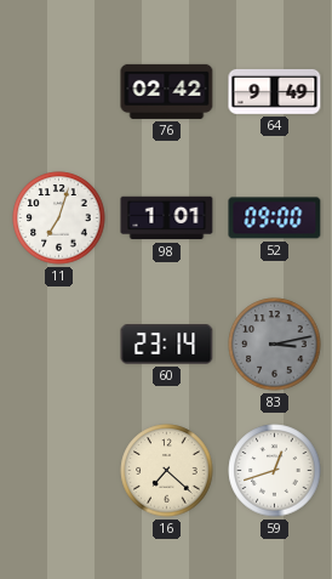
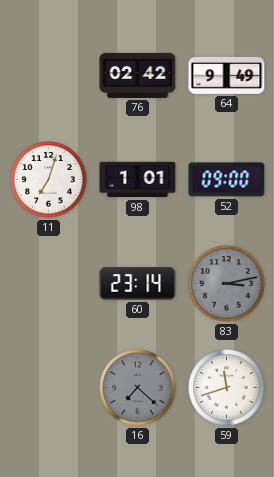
16 dial: cream -> grey (138, 388)
59: 12:42 -> 11:42 (227, 388)
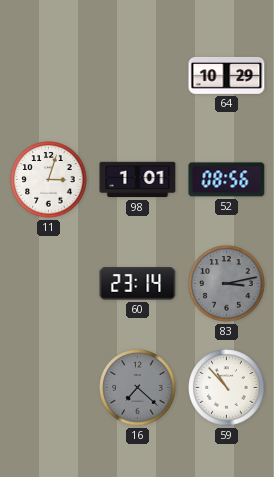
76: 02:42 -> none (138, 75)
64: 9:49 -> 10:29 (227, 76)
11: 7:03 -> 3:03 (49, 180)
52: 09:00 -> 08:56 (227, 180)
59: 11:42 -> 10:53 (227, 388)
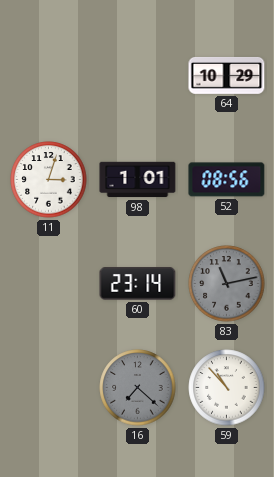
83: 3:13 -> 11:13 (227, 284)
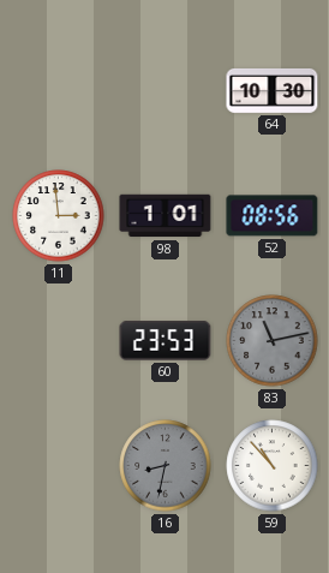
64: 10:29 -> 10:30 (273, 91)
11: 3:03 -> 2:59 (59, 216)
60: 23:14 -> 23:53 (166, 341)
16: 7:22 -> 8:32 (166, 466)
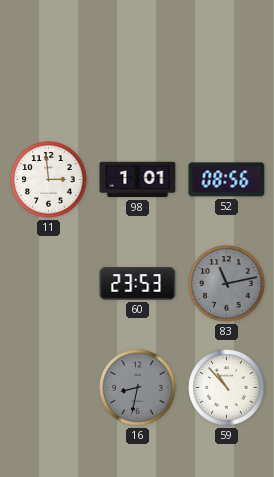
64: 10:30 -> none (273, 91)
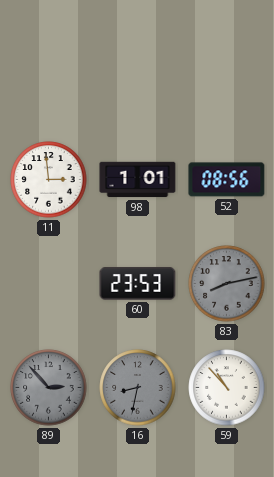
83: 11:13 -> 8:13 (227, 284)
89: none -> 2:53 (49, 388)
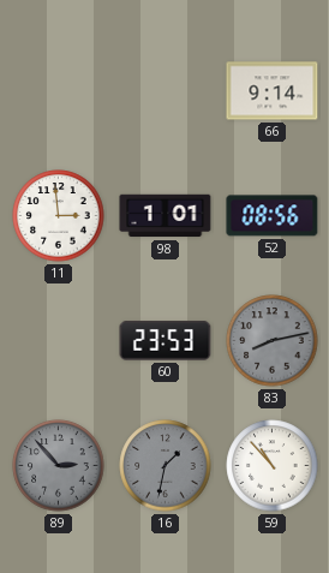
66: none -> 9:14 (273, 91)
16: 8:32 -> 1:32 (166, 466)
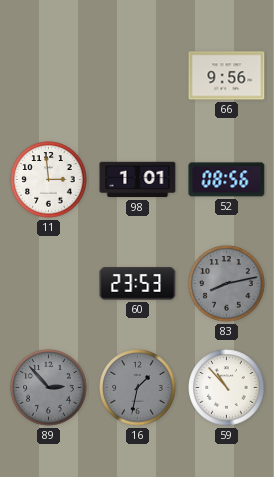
66: 9:14 -> 9:56 (227, 76)
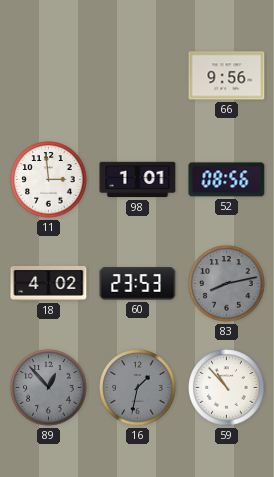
18: none -> 4:02 (49, 283)
89: 2:53 -> 12:53 (49, 388)
